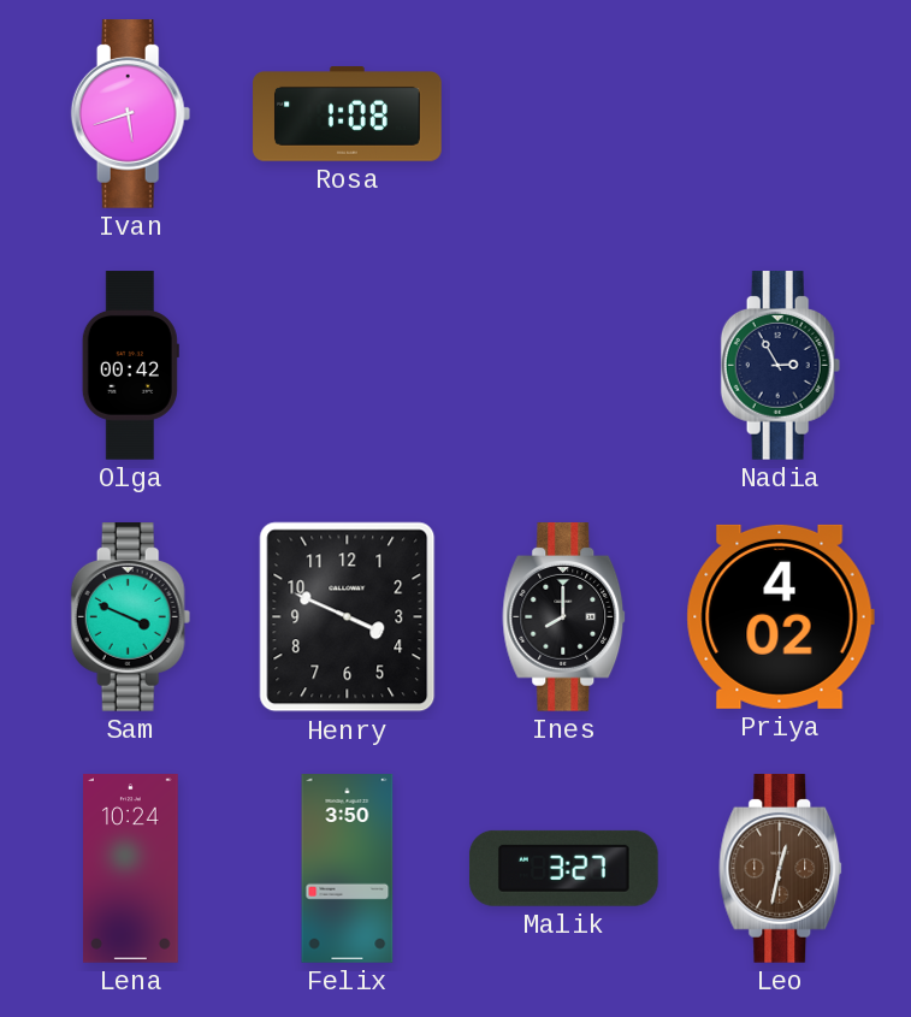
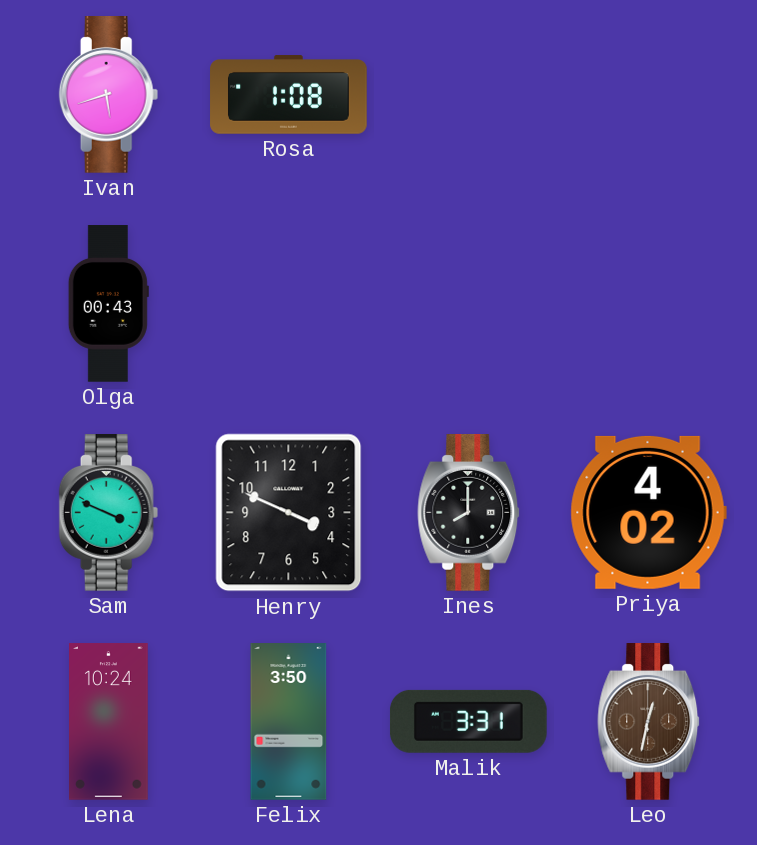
Olga: 00:42 -> 00:43 (108, 304)
Nadia: 2:55 -> none (781, 366)
Malik: 3:27 -> 3:31 (468, 721)
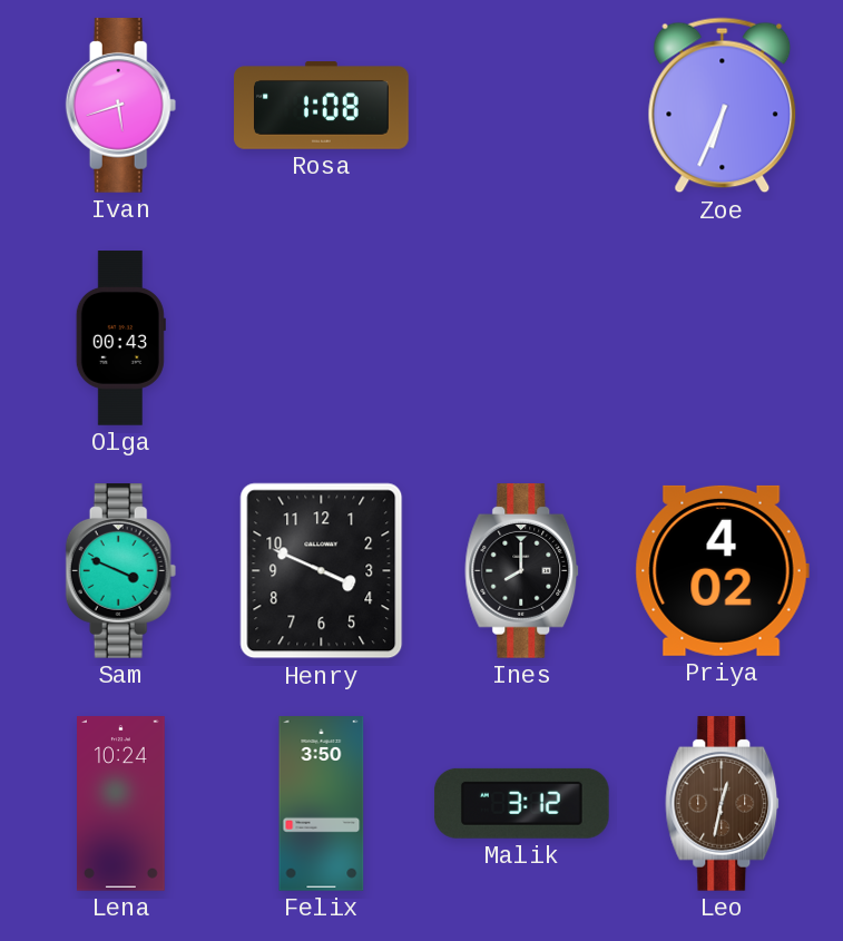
Zoe: none -> 6:34 (723, 106)
Malik: 3:31 -> 3:12 (521, 803)
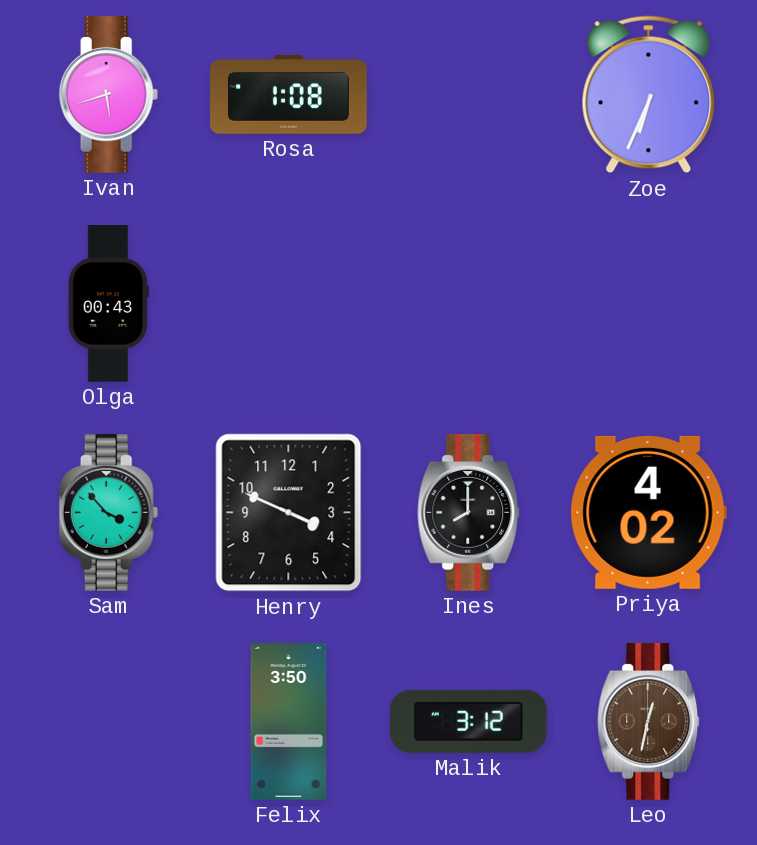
Sam: 3:49 -> 3:53 (109, 513)
Lena: 10:24 -> none (121, 804)
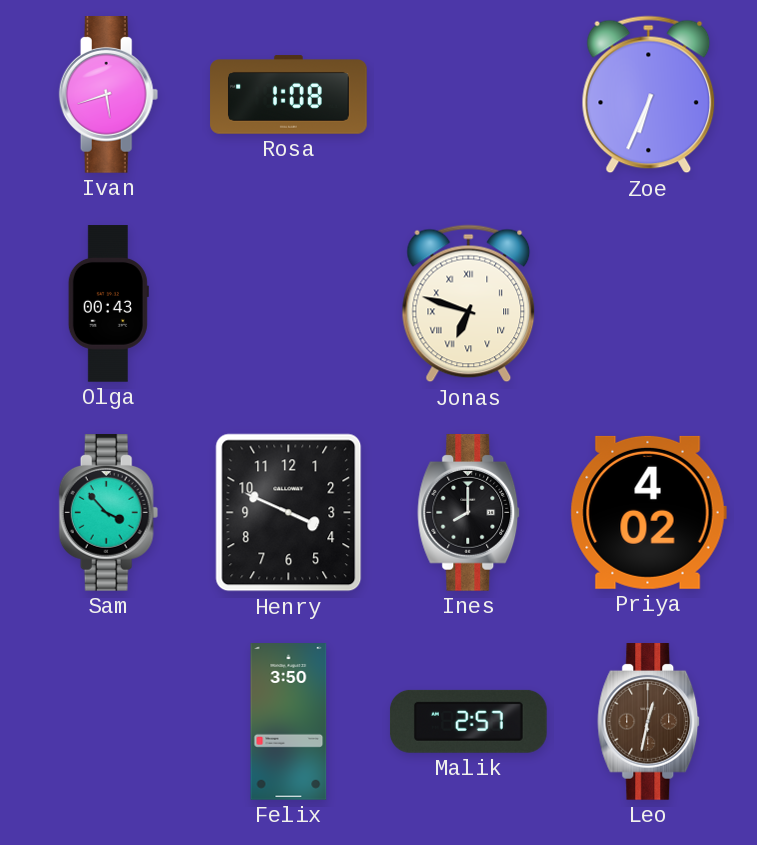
Jonas: none -> 6:48 (469, 304)
Malik: 3:12 -> 2:57 (468, 721)
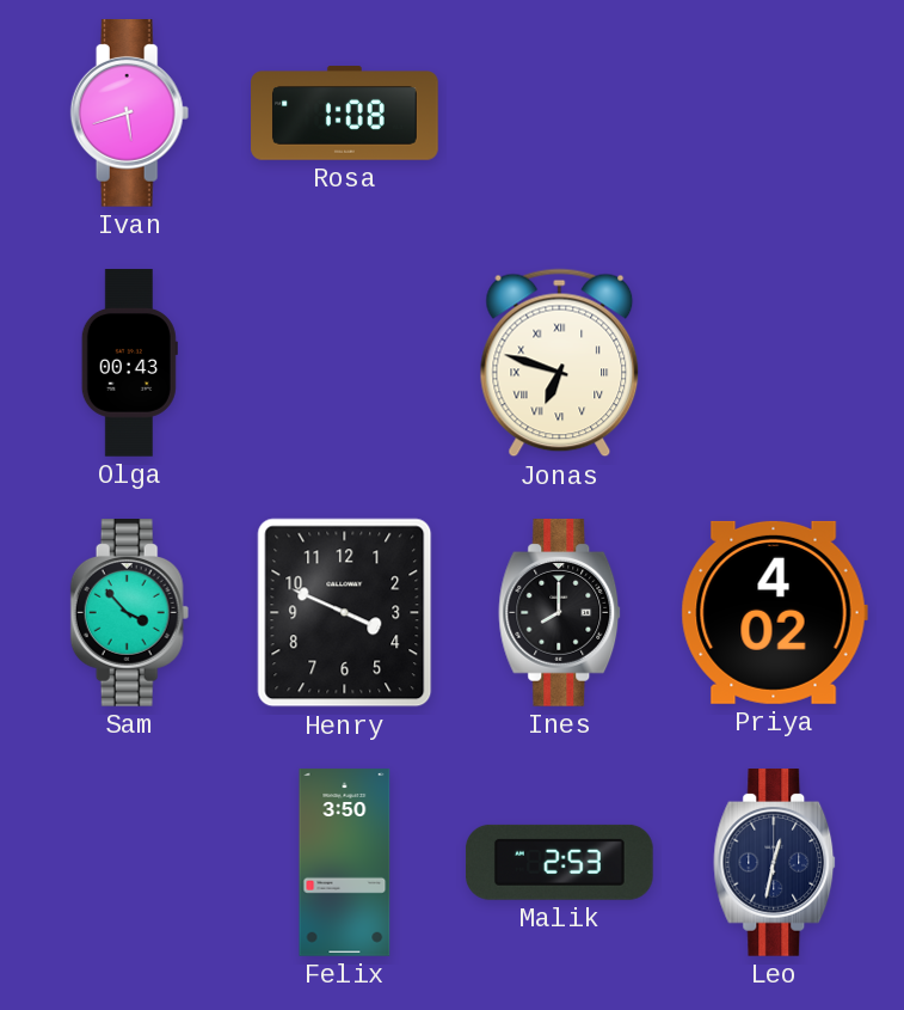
Zoe: 6:34 -> none (649, 95)
Malik: 2:57 -> 2:53 (559, 862)
Leo dial: brown -> navy (775, 863)
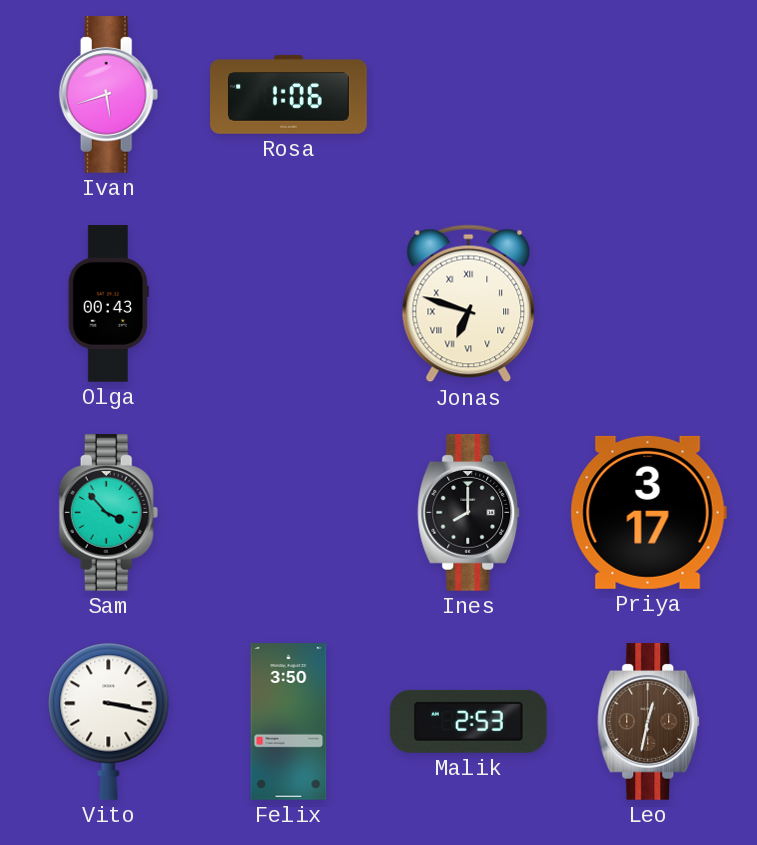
Rosa: 1:08 -> 1:06 (289, 95)
Henry: 3:49 -> none (345, 613)
Priya: 4:02 -> 3:17 (648, 512)
Vito: none -> 3:17 (109, 721)
Leo dial: navy -> brown (649, 722)
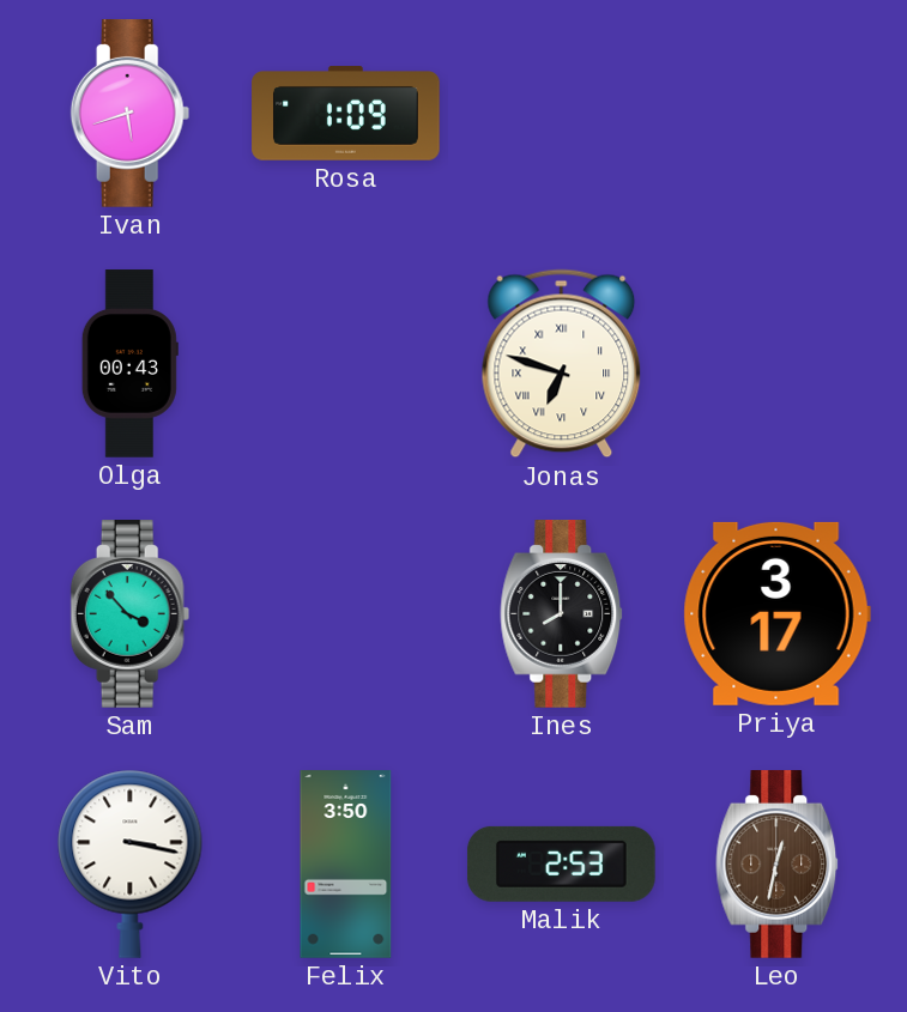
Rosa: 1:06 -> 1:09 (346, 114)
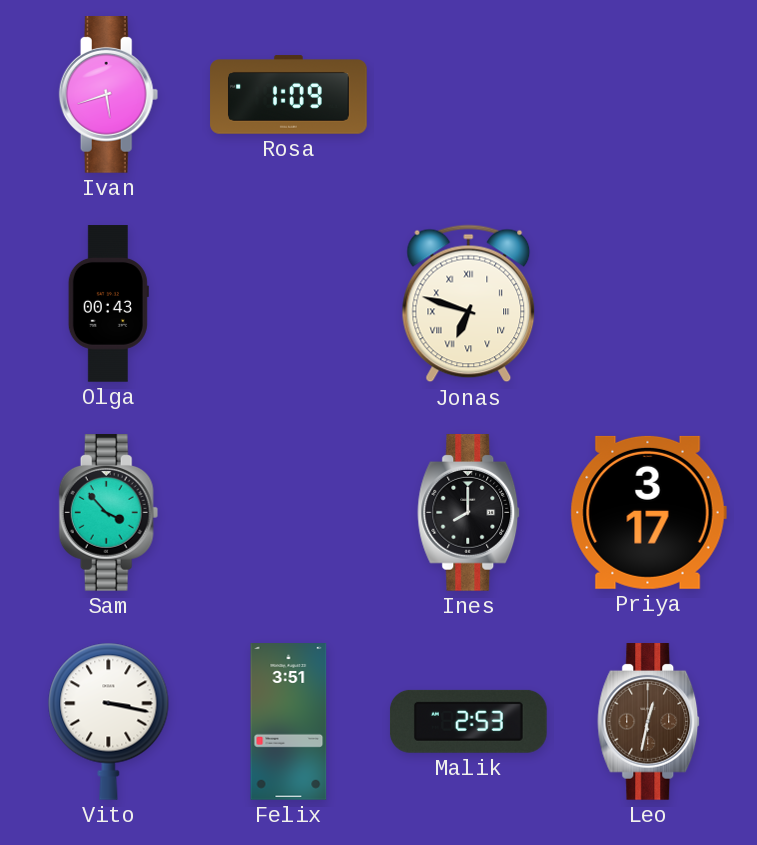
Felix: 3:50 -> 3:51 (289, 722)
